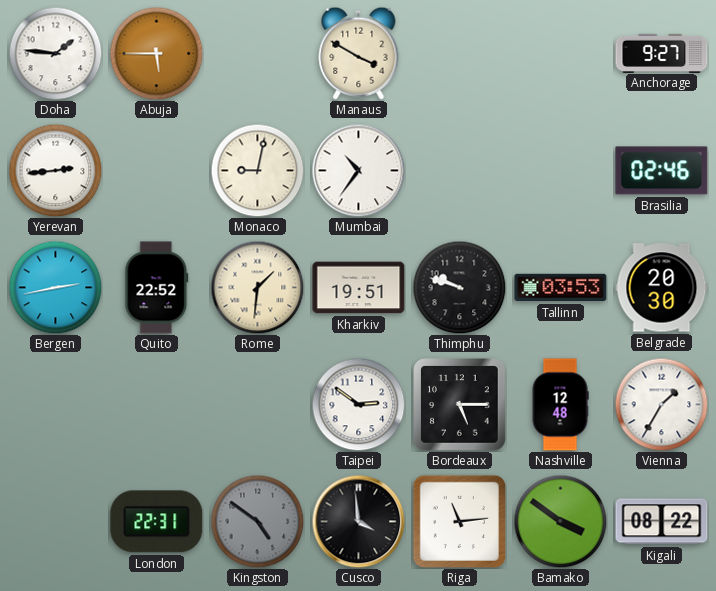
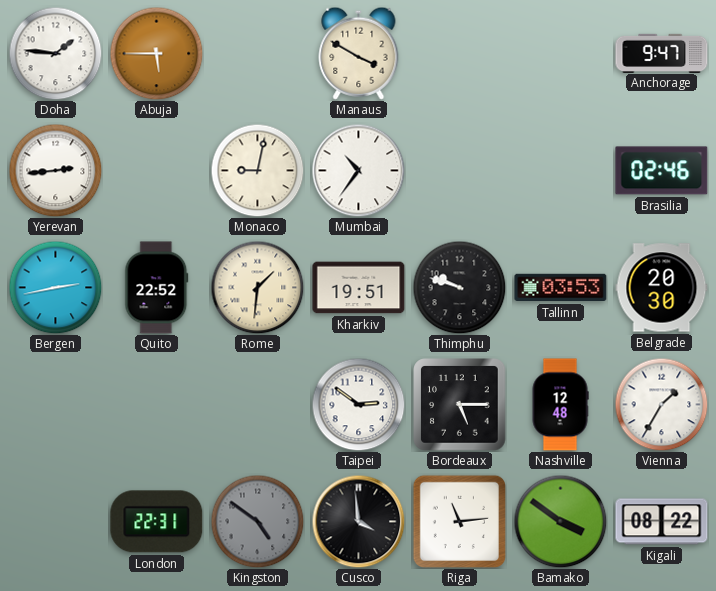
Anchorage: 9:27 -> 9:47 (662, 53)
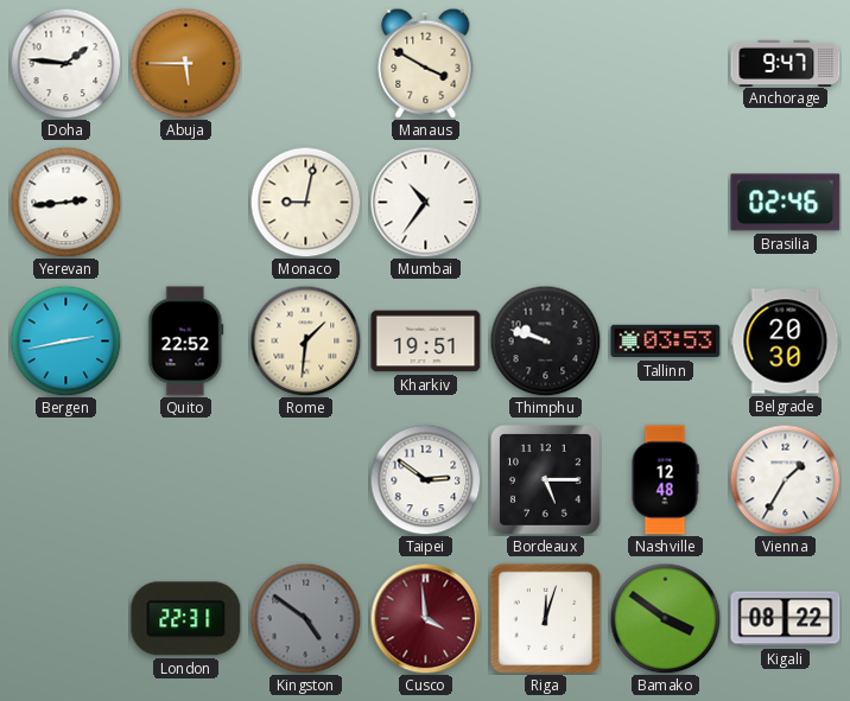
Cusco dial: black -> burgundy (425, 618)
Riga: 11:14 -> 12:03 (545, 618)
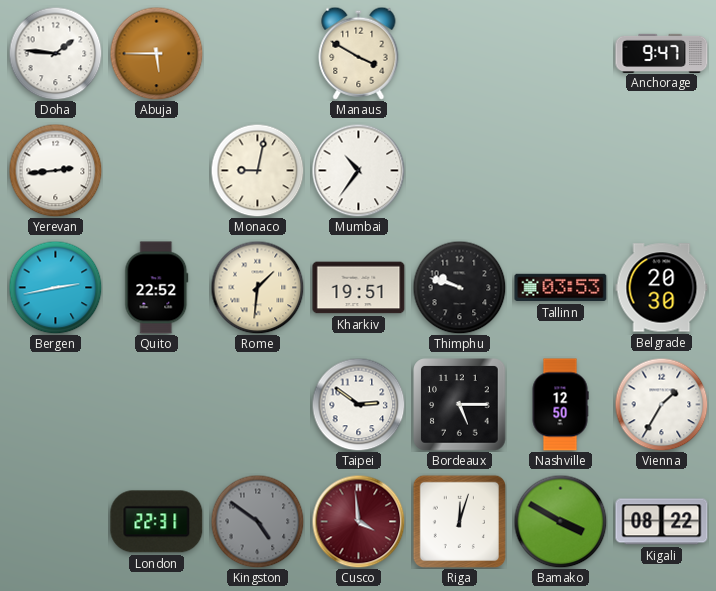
Brasilia: 02:46 -> none (786, 203)
Nashville: 12:48 -> 12:50 (560, 405)
Bamako: 3:51 -> 3:50 (560, 521)
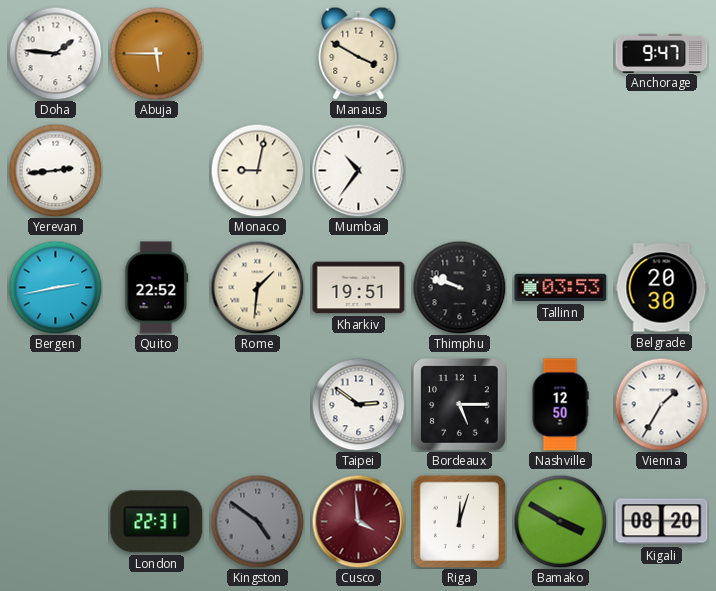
Kigali: 08:22 -> 08:20 (662, 522)
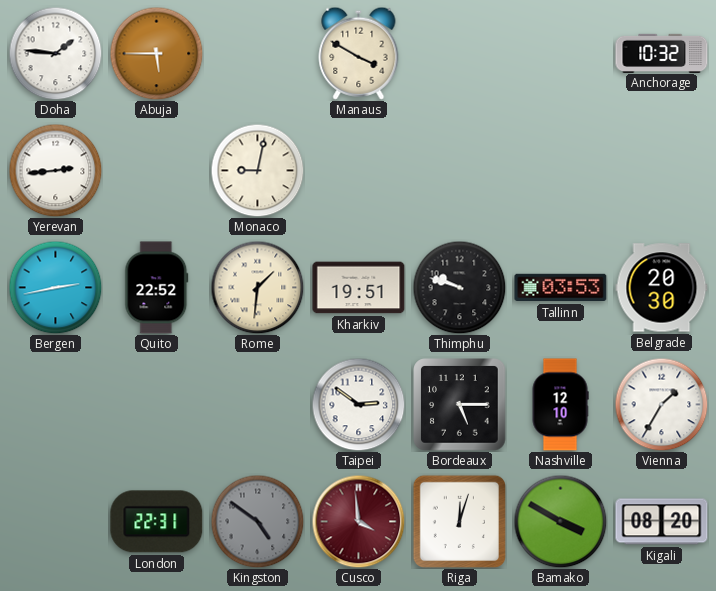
Anchorage: 9:47 -> 10:32 (662, 53)
Mumbai: 10:36 -> none (358, 170)
Nashville: 12:50 -> 12:10 (560, 405)
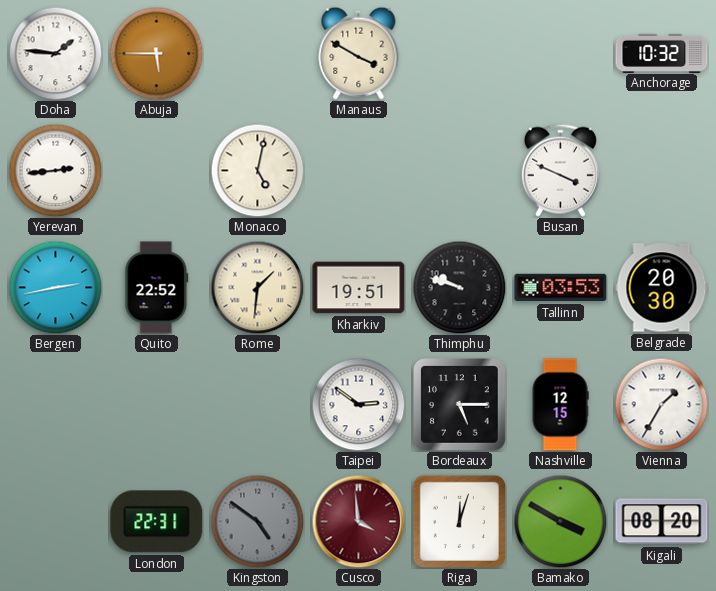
Monaco: 9:02 -> 5:02 (257, 170)
Busan: none -> 3:49 (560, 170)
Nashville: 12:10 -> 12:15 (560, 405)
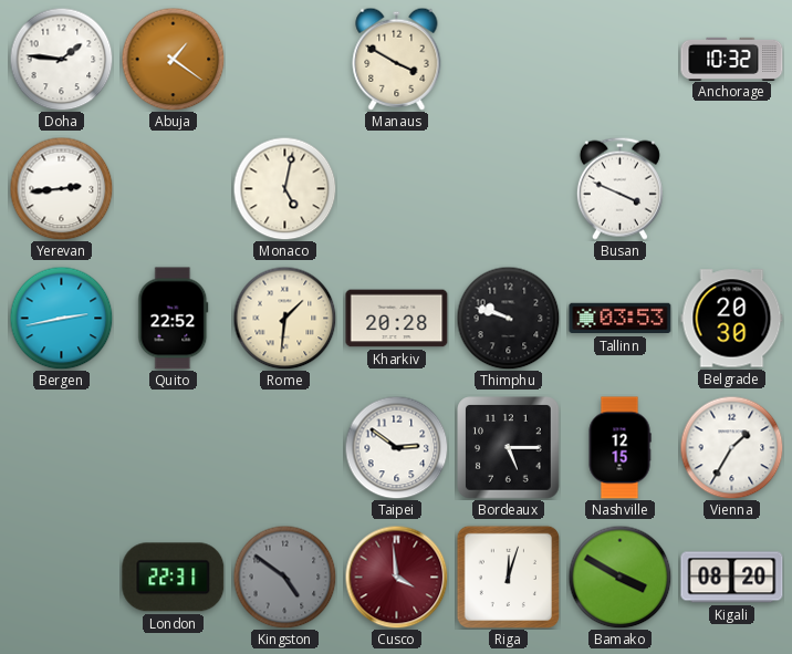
Abuja: 5:45 -> 1:21 (173, 59)
Kharkiv: 19:51 -> 20:28 (397, 319)
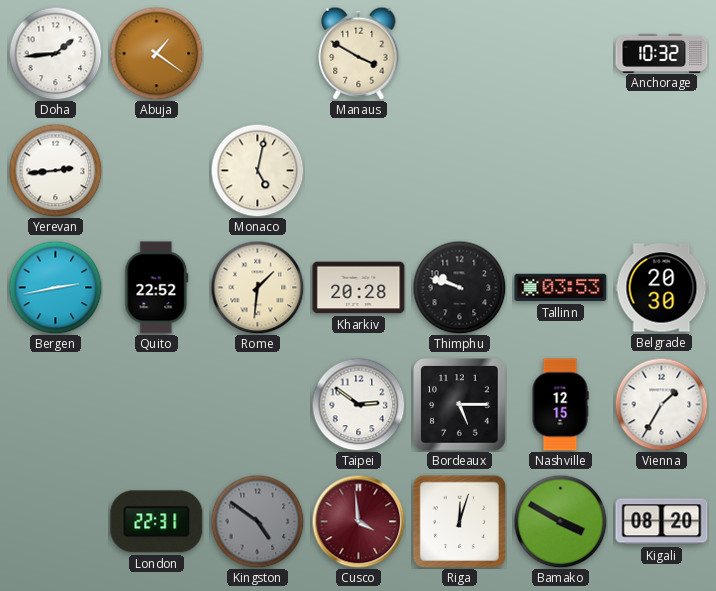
Doha: 1:46 -> 1:44 (55, 53)
Busan: 3:49 -> none (619, 188)
